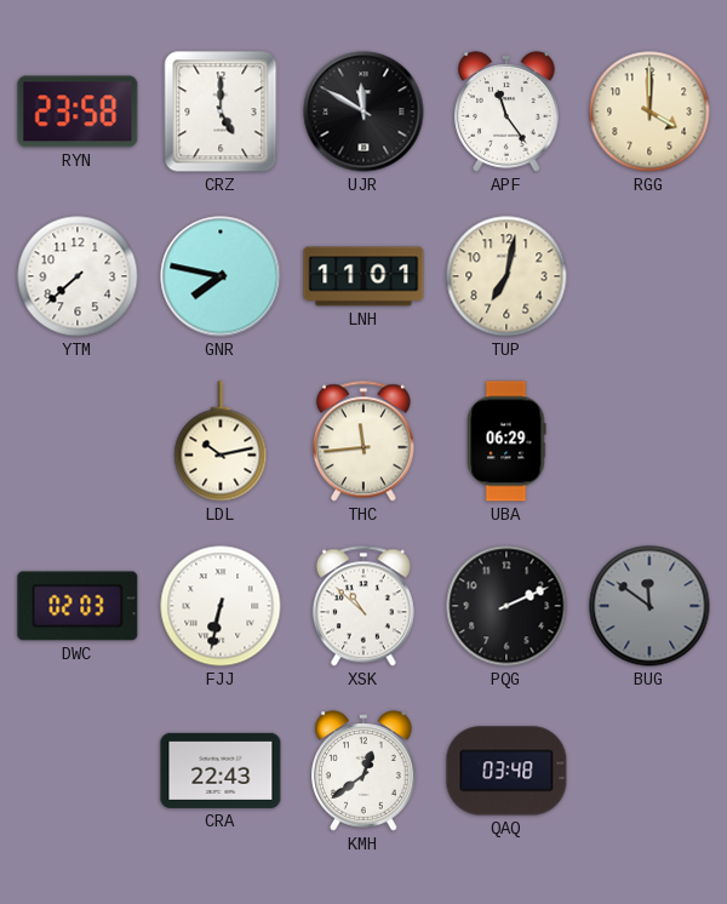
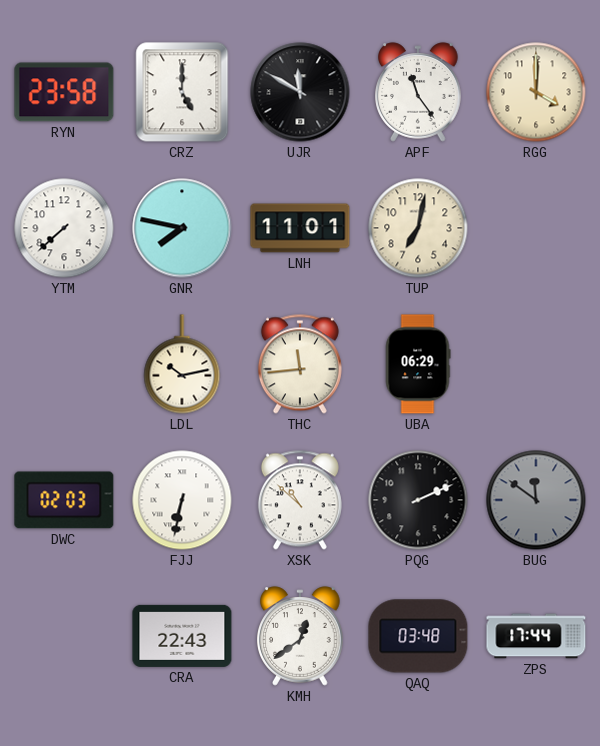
ZPS: none -> 17:44 (536, 636)
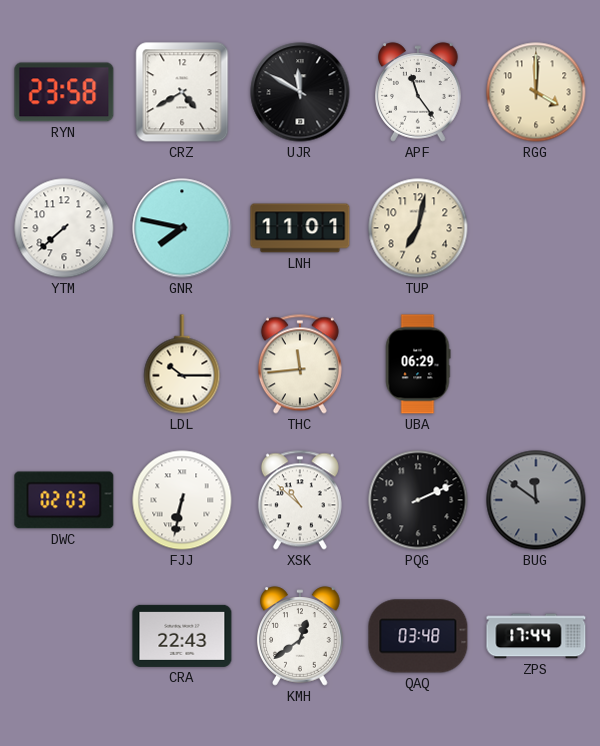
CRZ: 5:00 -> 4:40 (182, 92)
LDL: 10:13 -> 10:15 (182, 364)
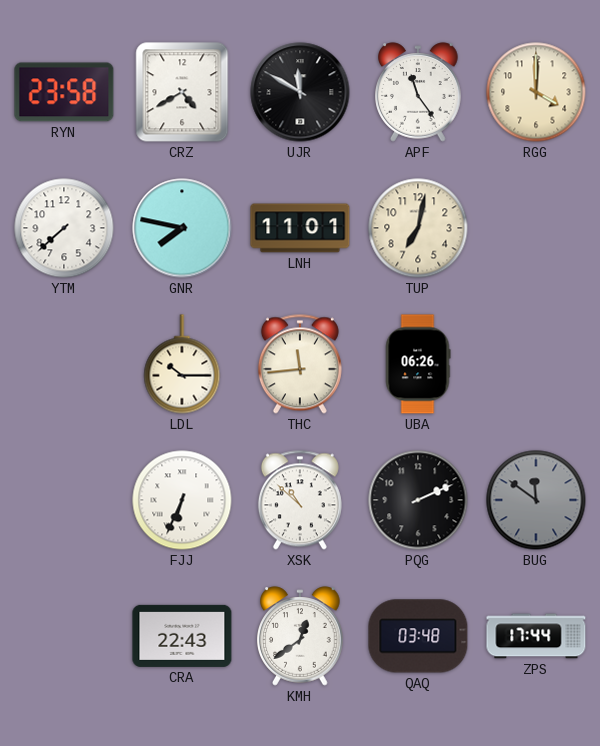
UBA: 06:29 -> 06:26 (418, 364)
DWC: 02:03 -> none (64, 500)
FJJ: 6:32 -> 6:34 (182, 500)
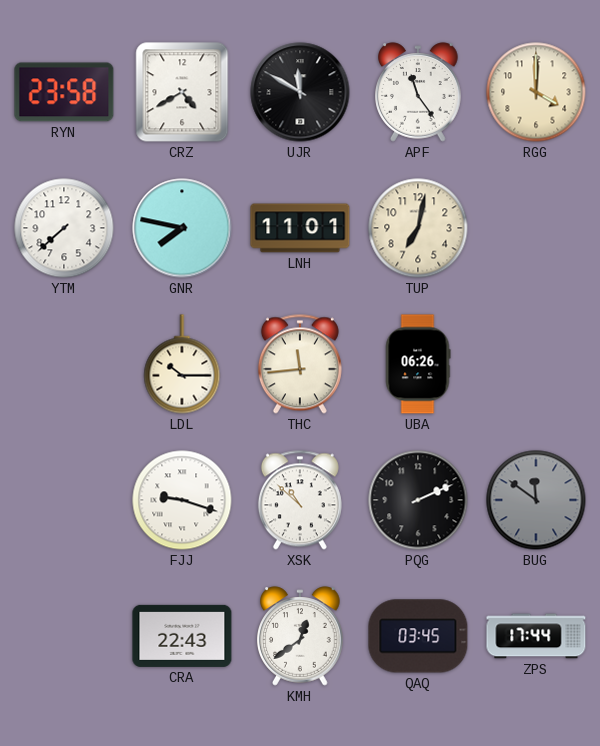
FJJ: 6:34 -> 9:18 (182, 500)
QAQ: 03:48 -> 03:45 (418, 636)
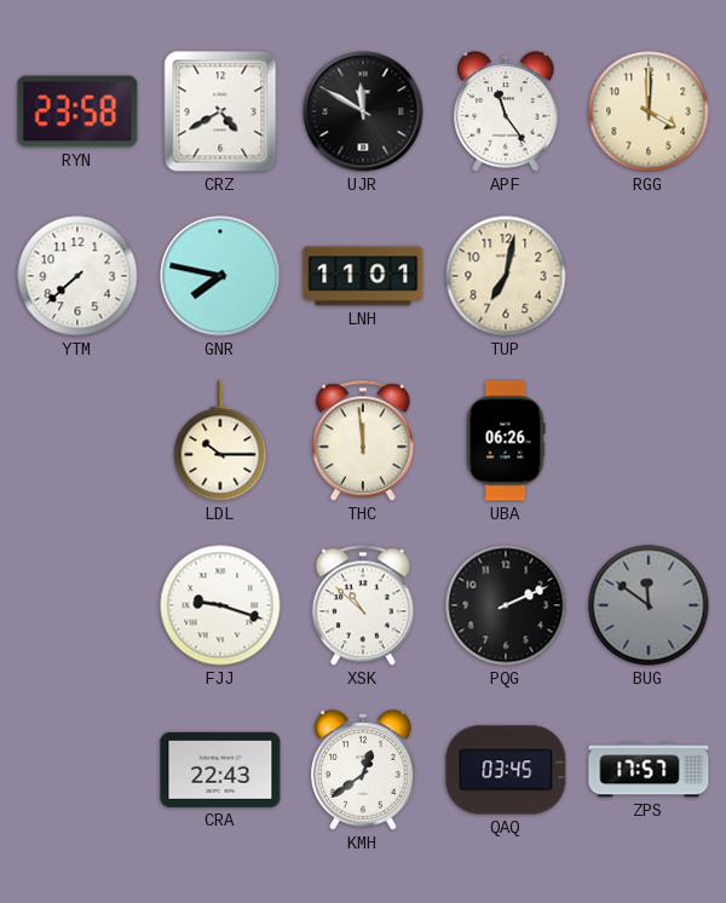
THC: 11:44 -> 11:59 (363, 441)
ZPS: 17:44 -> 17:57 (649, 770)
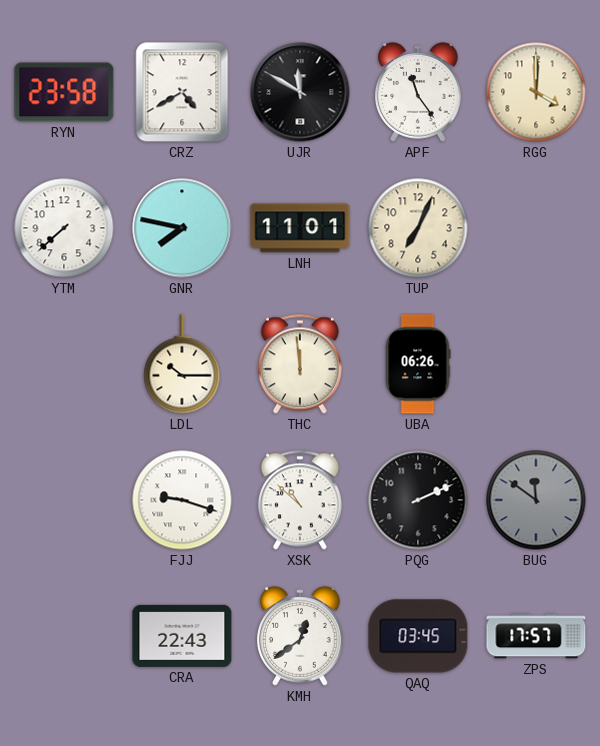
TUP: 7:02 -> 7:04 (418, 228)
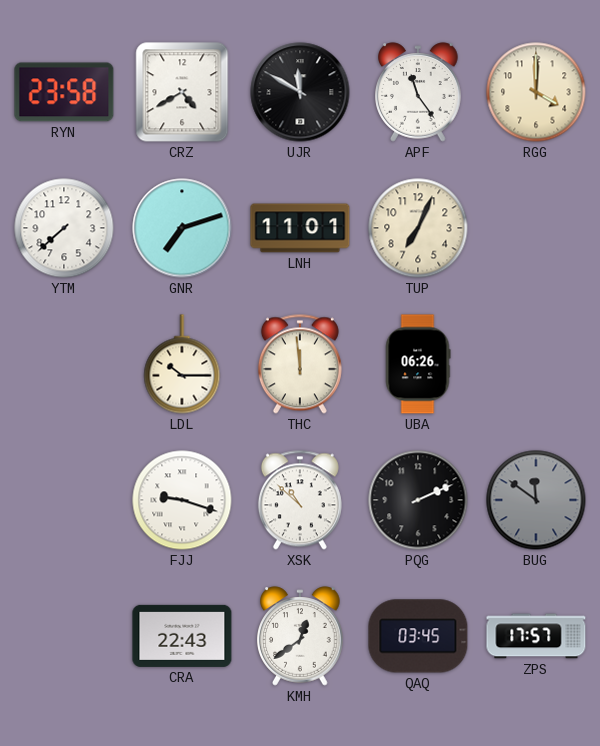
GNR: 7:47 -> 7:12 (182, 228)
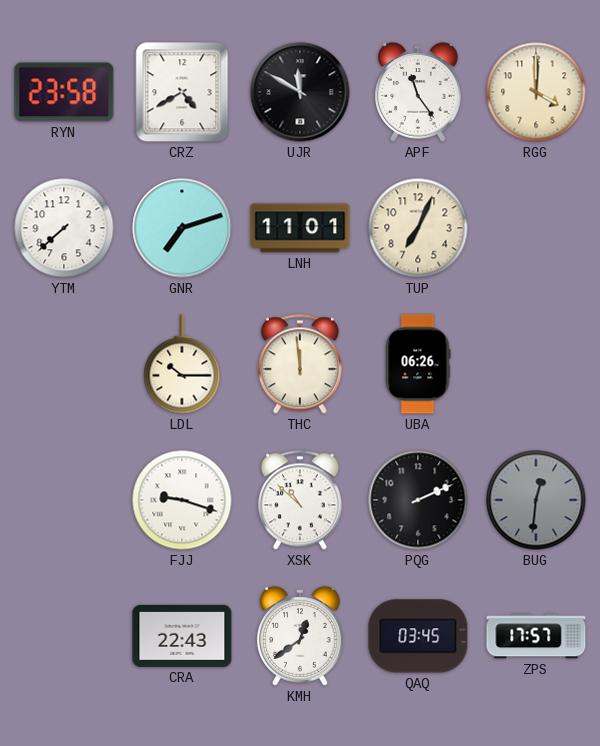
BUG: 11:51 -> 12:31 (536, 500)
